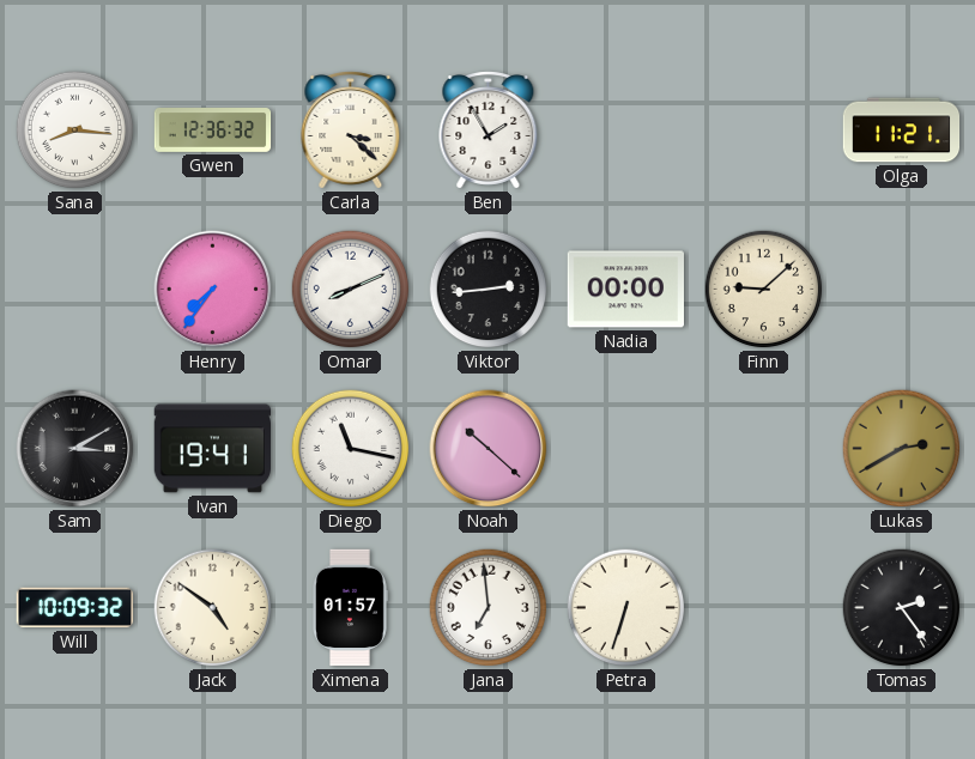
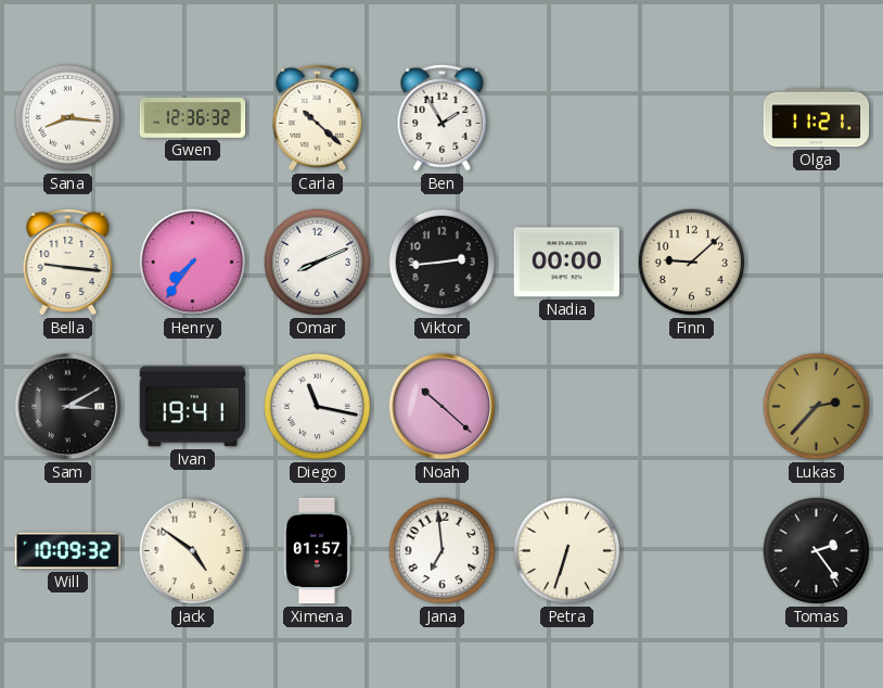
Carla: 3:22 -> 10:22 (318, 118)
Bella: none -> 9:16 (68, 263)
Lukas: 2:40 -> 2:37 (817, 407)
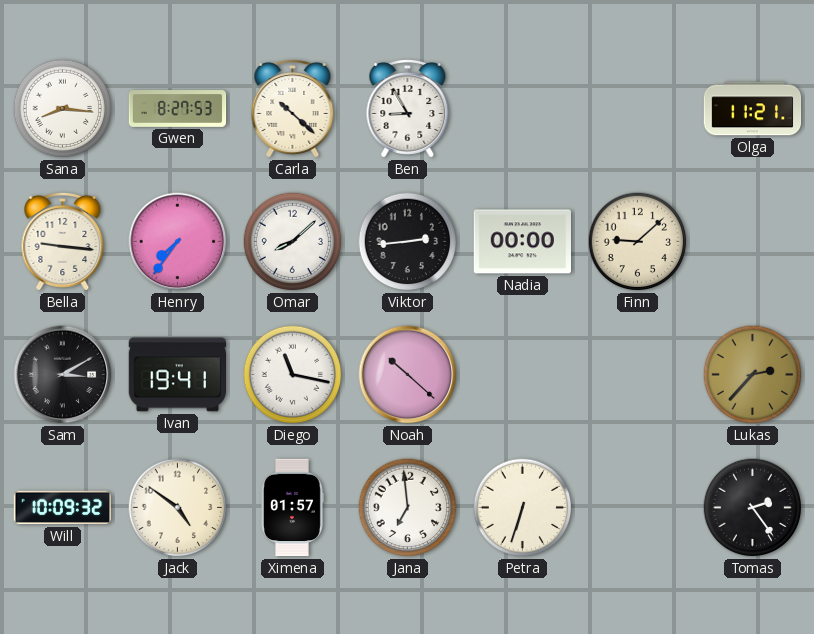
Gwen: 12:36 -> 8:27 (178, 109)
Ben: 1:55 -> 8:55 (408, 109)
Omar: 8:11 -> 8:08 (293, 242)
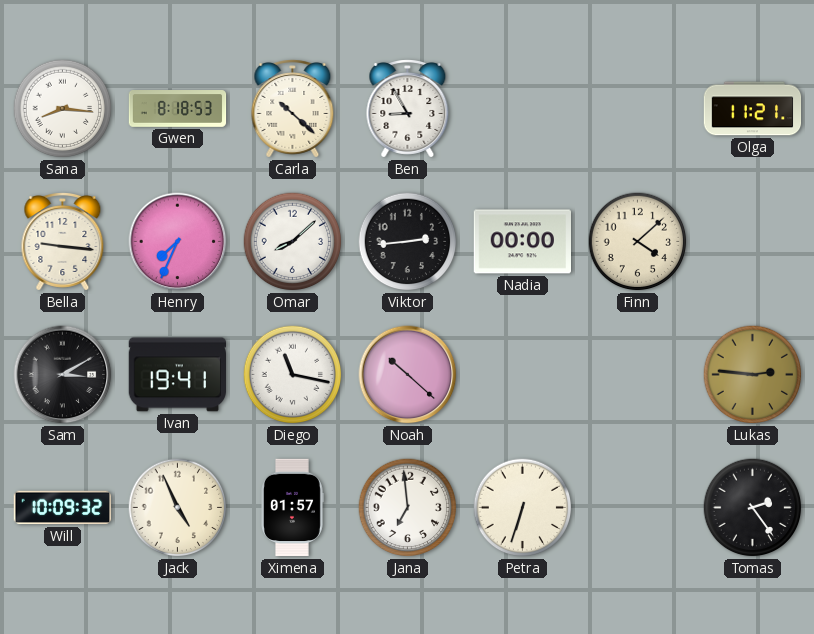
Gwen: 8:27 -> 8:18 (178, 109)
Henry: 7:36 -> 7:34 (178, 242)
Finn: 9:08 -> 4:08 (638, 242)
Lukas: 2:37 -> 2:46 (753, 375)
Jack: 4:51 -> 4:56 (178, 508)
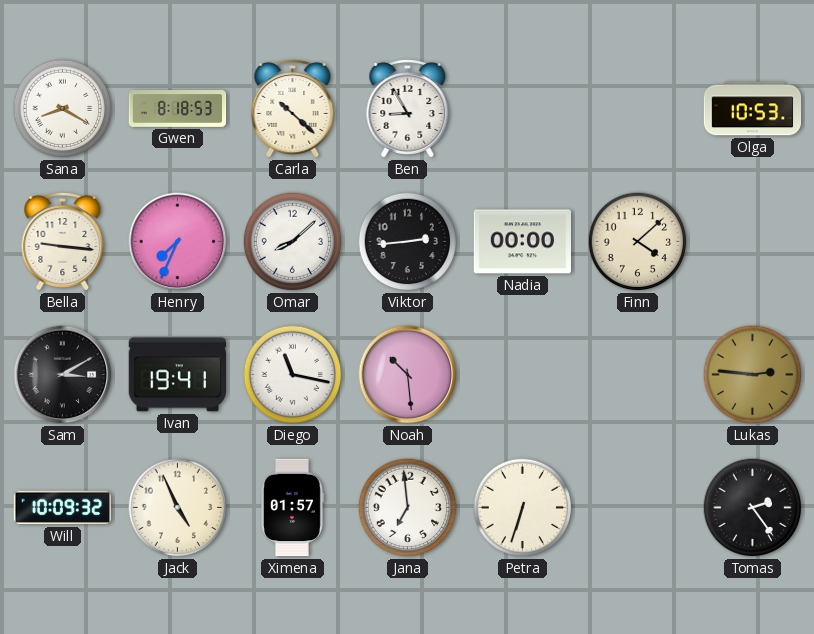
Sana: 8:16 -> 8:20 (63, 109)
Olga: 11:21 -> 10:53 (753, 109)
Noah: 10:22 -> 10:29 (408, 375)
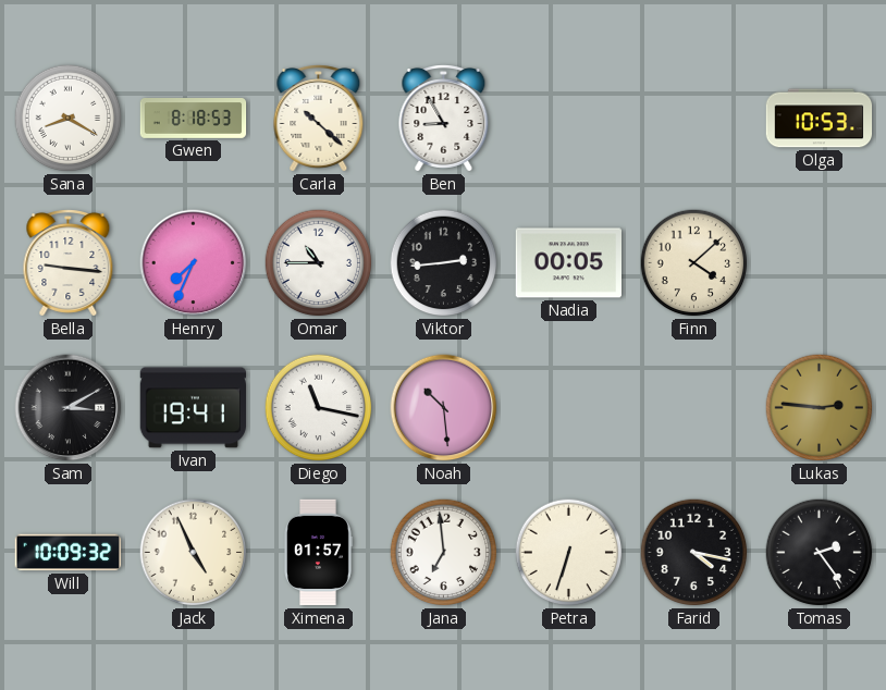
Omar: 8:08 -> 10:45 (319, 263)
Nadia: 00:00 -> 00:05 (568, 263)
Farid: none -> 4:17 (694, 553)
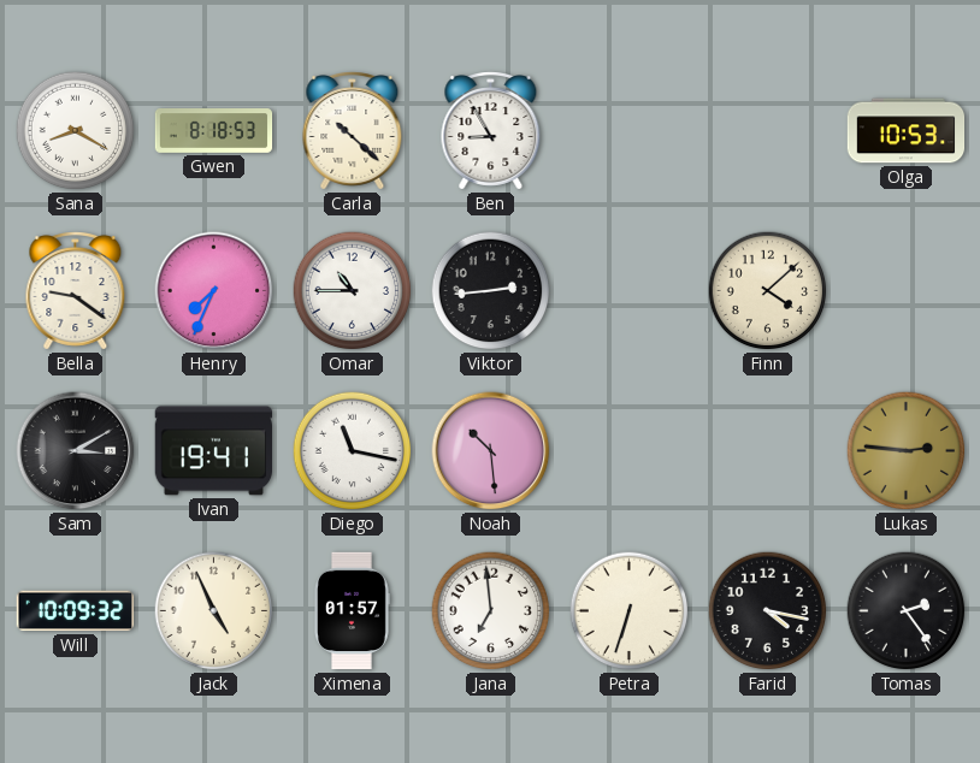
Bella: 9:16 -> 9:21 (76, 291)
Nadia: 00:05 -> none (568, 263)
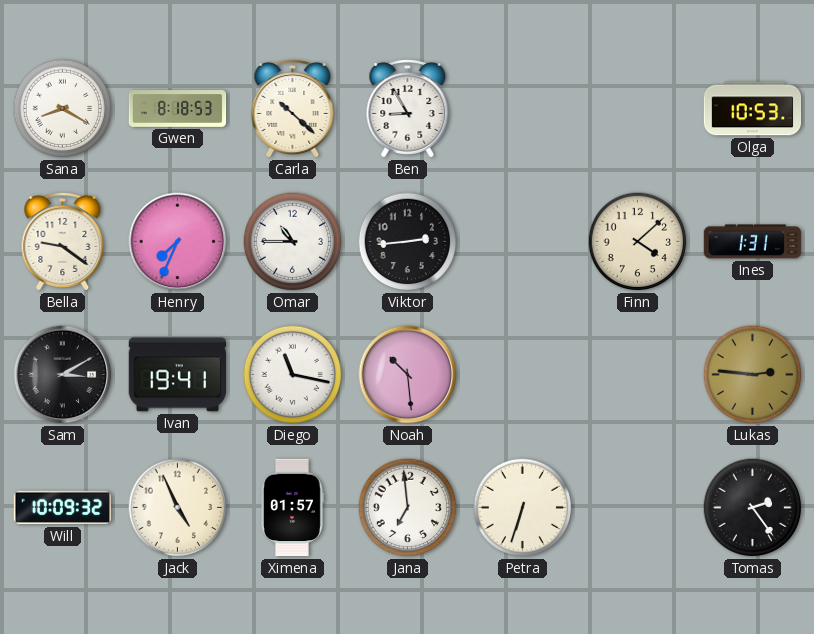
Ines: none -> 1:31 (753, 242)
Farid: 4:17 -> none (768, 611)
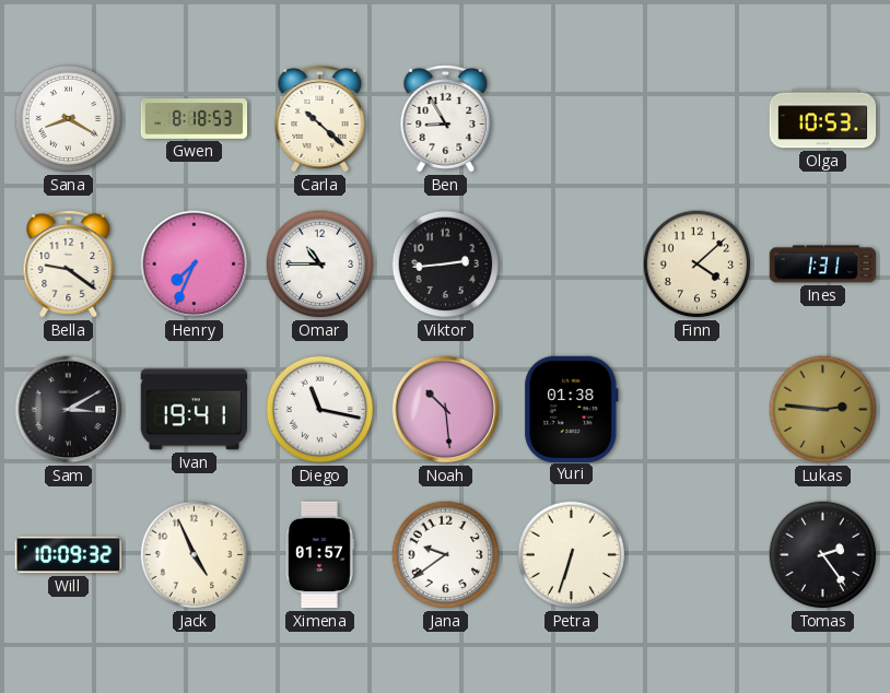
Yuri: none -> 01:38 (572, 409)
Jana: 6:59 -> 9:39 (446, 555)
